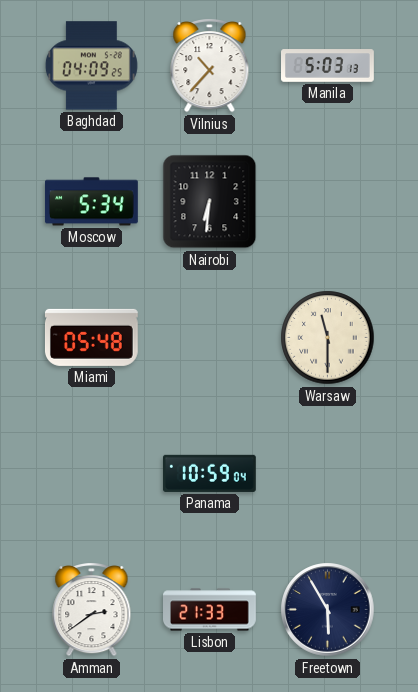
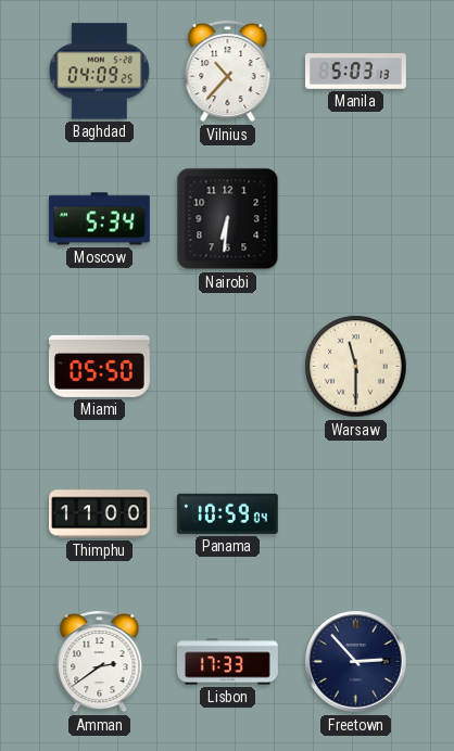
Miami: 05:48 -> 05:50 (99, 366)
Thimphu: none -> 11:00 (100, 514)
Lisbon: 21:33 -> 17:33 (228, 662)
Freetown: 5:55 -> 2:53 (356, 662)
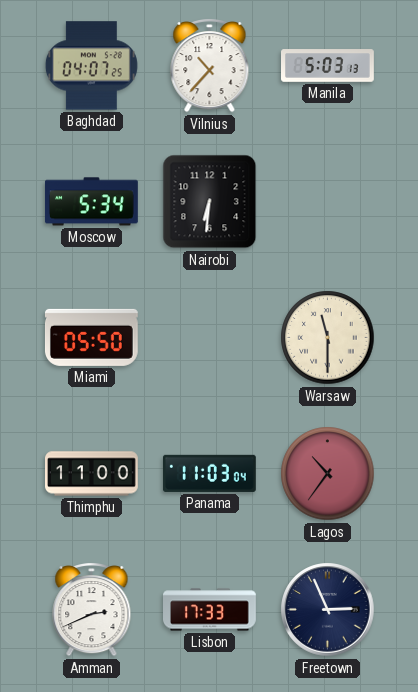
Baghdad: 04:09 -> 04:07 (91, 66)
Panama: 10:59 -> 11:03 (209, 473)
Lagos: none -> 10:36 (328, 474)
Amman: 2:39 -> 2:41 (92, 609)
Freetown: 2:53 -> 2:56 (328, 610)
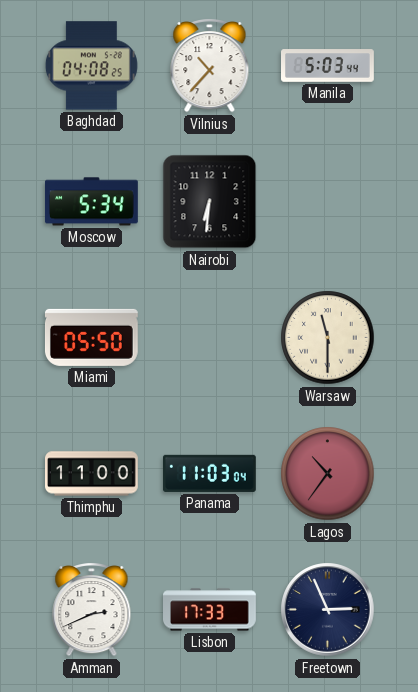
Baghdad: 04:07 -> 04:08 (91, 66)
Manila: 5:03:13 -> 5:03:44 (328, 66)
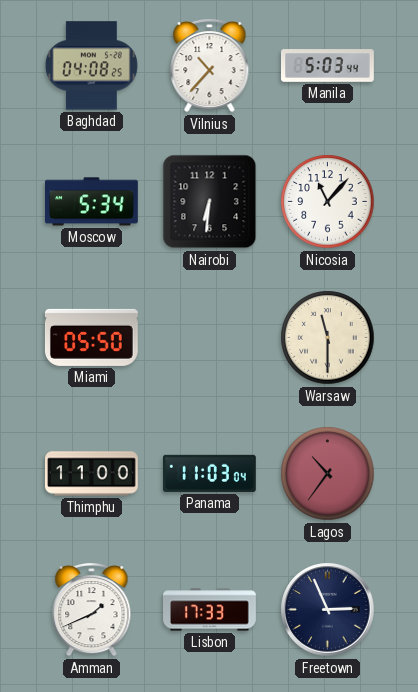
Nicosia: none -> 11:07 (328, 202)
Amman: 2:41 -> 1:41 (92, 609)
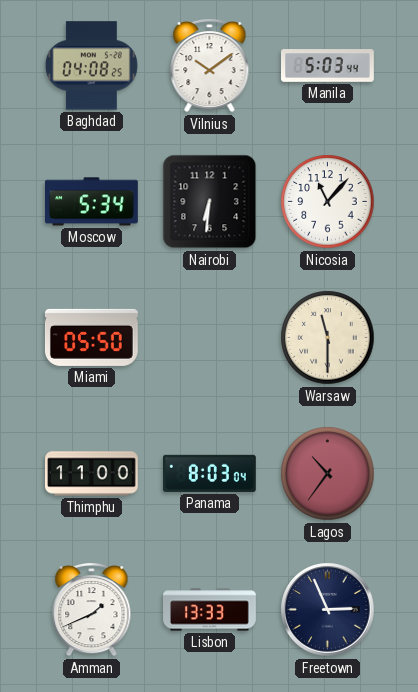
Vilnius: 10:37 -> 10:09 (210, 65)
Panama: 11:03 -> 8:03 (209, 473)
Lisbon: 17:33 -> 13:33 (210, 610)
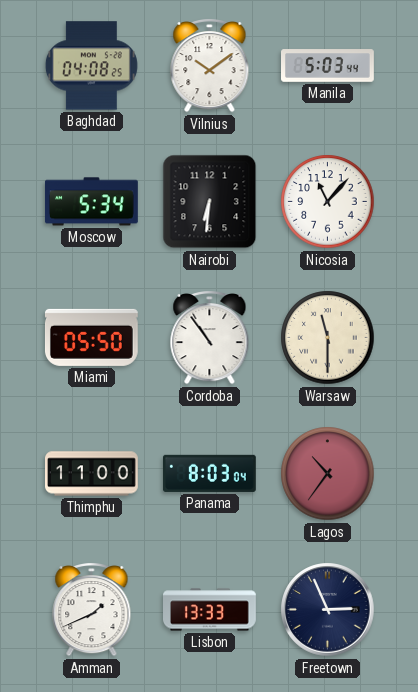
Cordoba: none -> 10:54 (210, 337)
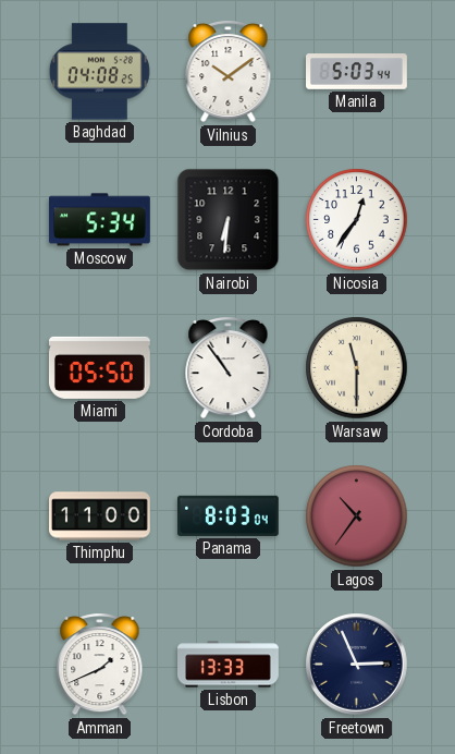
Nicosia: 11:07 -> 12:36 (357, 220)
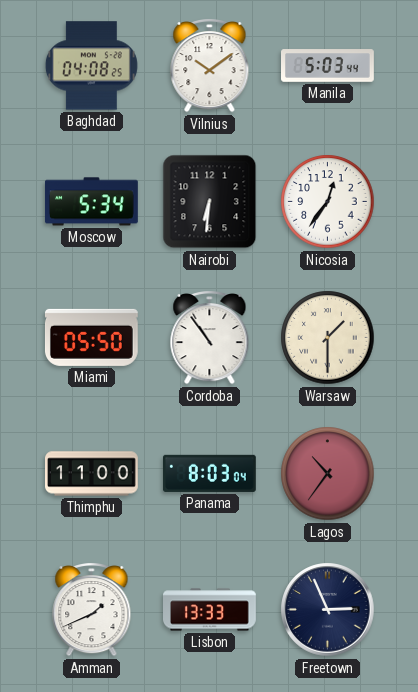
Warsaw: 11:30 -> 1:30 (328, 338)
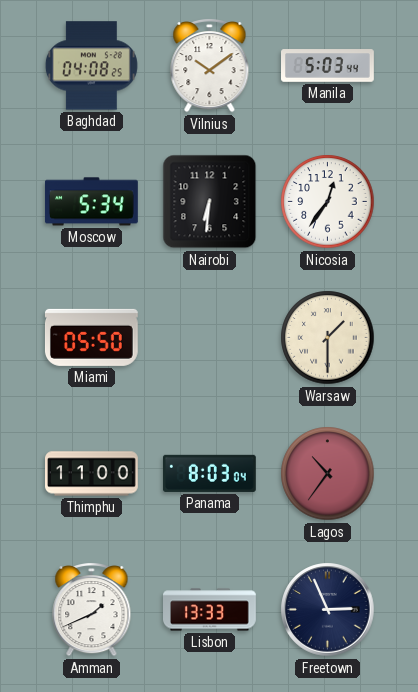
Cordoba: 10:54 -> none (210, 337)
